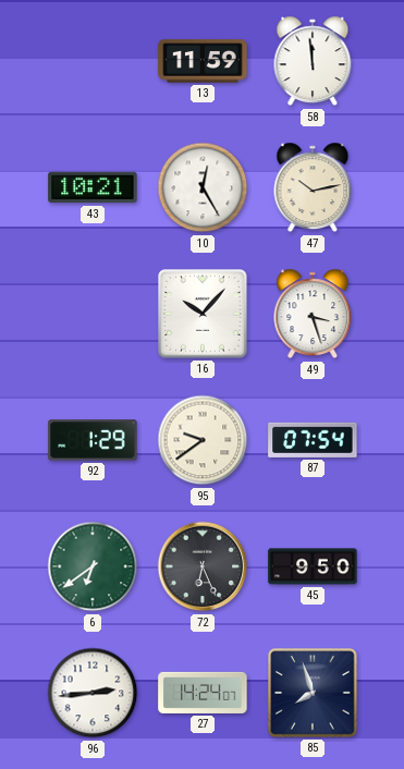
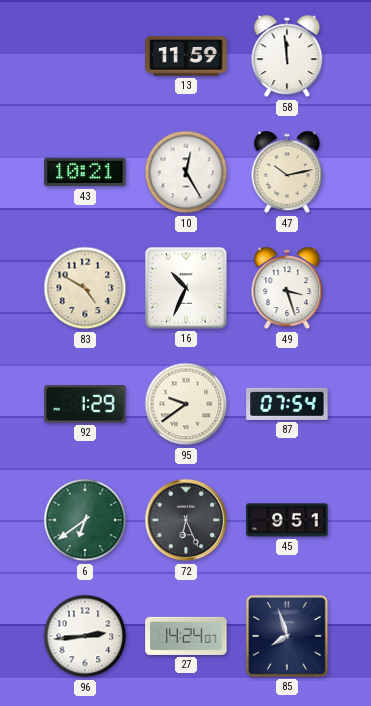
83: none -> 4:50 (85, 288)
16: 10:07 -> 10:34 (186, 288)
45: 9:50 -> 9:51 (287, 520)
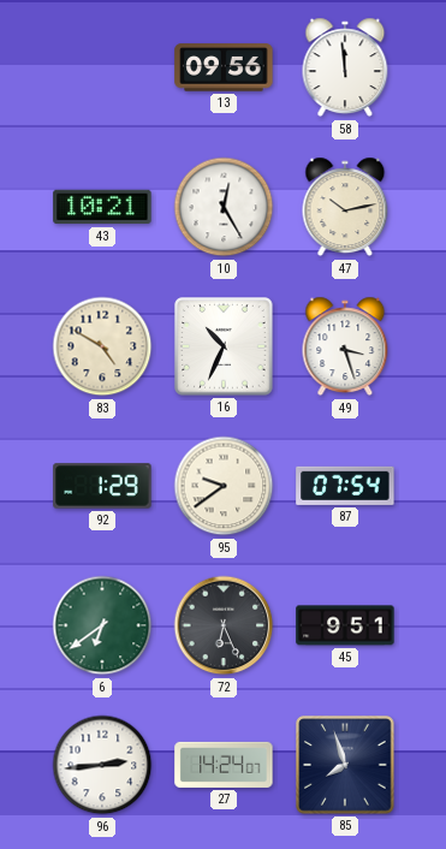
13: 11:59 -> 09:56 (224, 67)
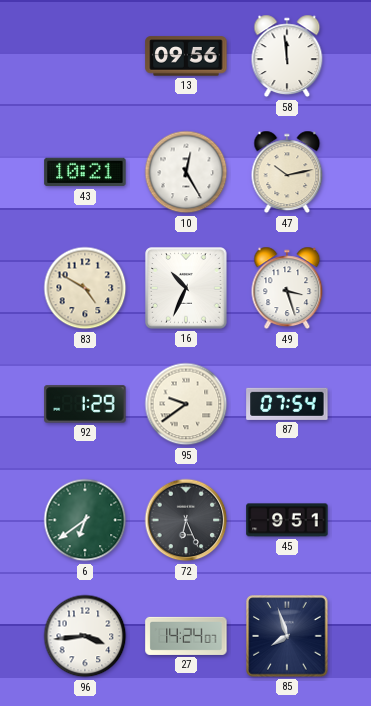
96: 2:44 -> 3:44 (85, 636)
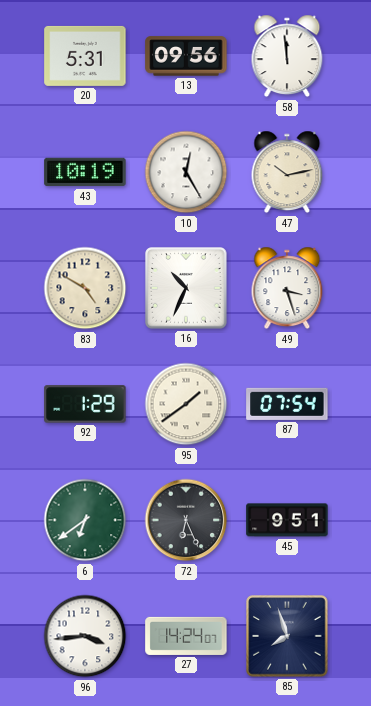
20: none -> 5:31 (85, 56)
43: 10:21 -> 10:19 (85, 172)
95: 9:39 -> 1:39 (186, 404)
